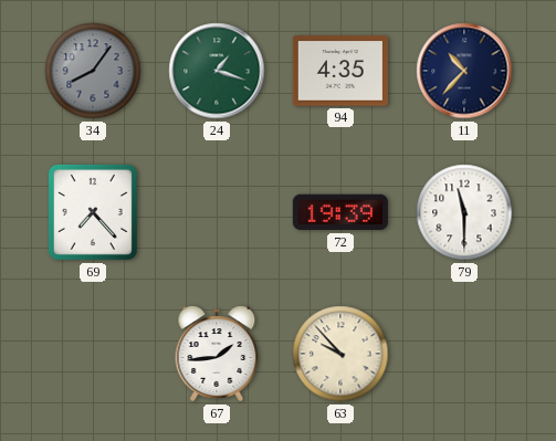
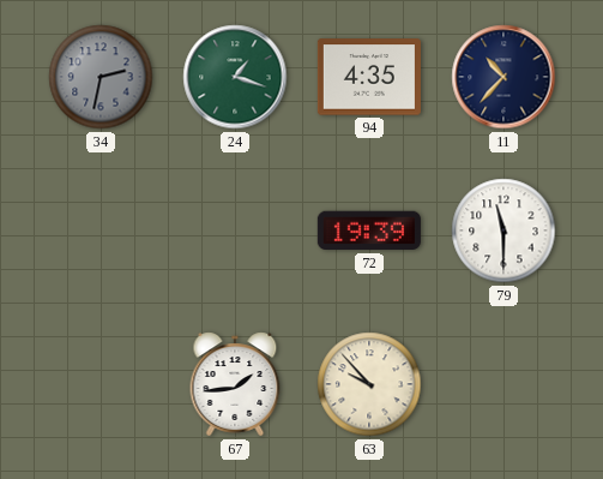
34: 8:06 -> 2:32 (101, 77)
69: 7:23 -> none (93, 212)
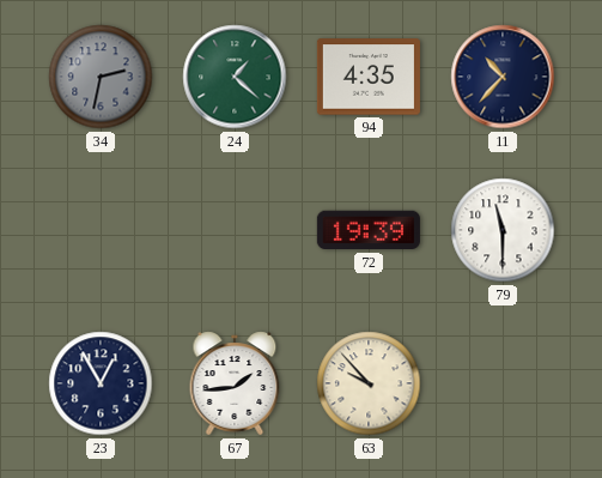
24: 1:18 -> 1:22 (235, 77)
23: none -> 12:55 (101, 383)
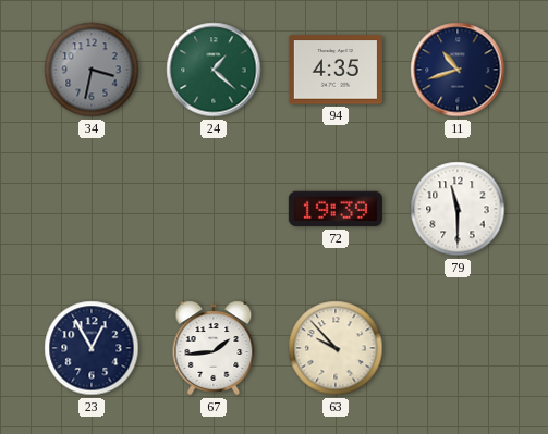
34: 2:32 -> 3:32 (92, 70)
11: 10:37 -> 10:42 (458, 70)
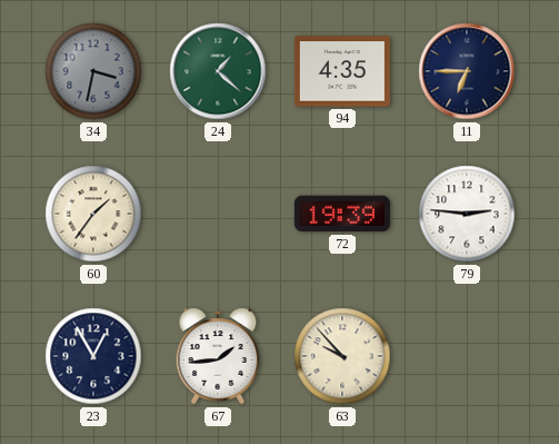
11: 10:42 -> 6:45 (467, 71)
60: none -> 1:36 (93, 214)
79: 11:30 -> 2:46 (467, 214)
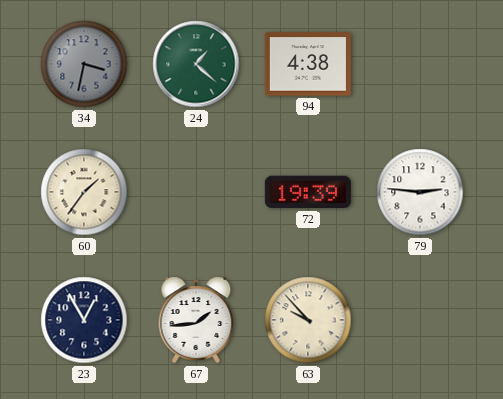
94: 4:35 -> 4:38 (308, 64)
11: 6:45 -> none (467, 71)
